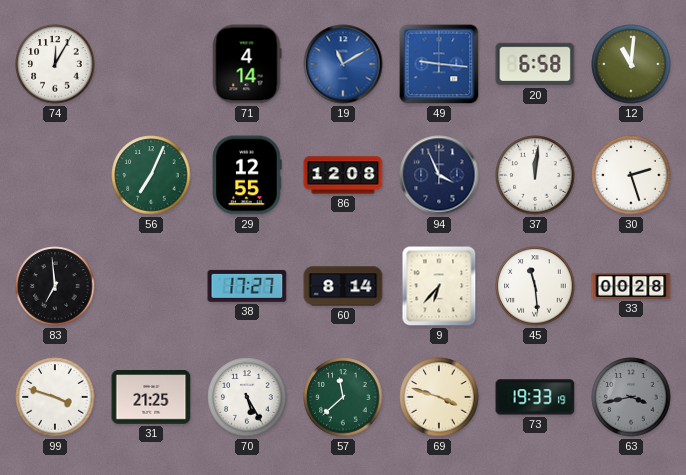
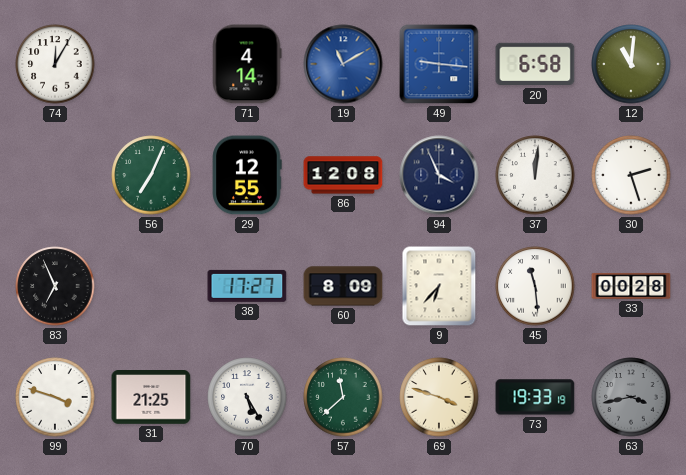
83: 6:59 -> 6:56 (55, 286)
60: 8:14 -> 8:09 (343, 286)
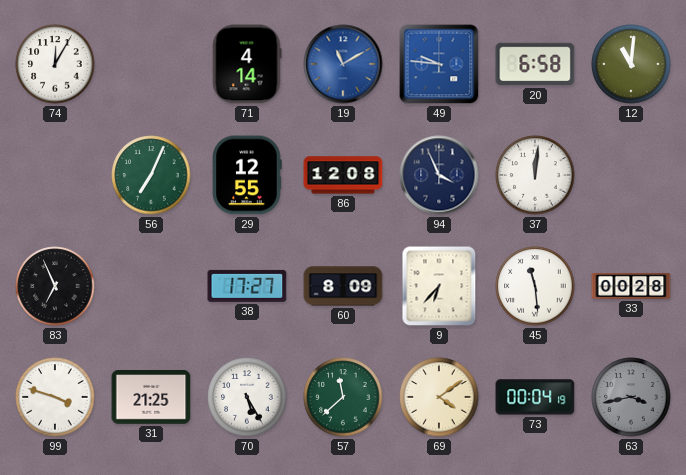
49: 9:16 -> 9:46 (439, 64)
30: 2:27 -> none (631, 175)
69: 3:48 -> 4:09 (439, 397)
73: 19:33 -> 00:04 (535, 397)
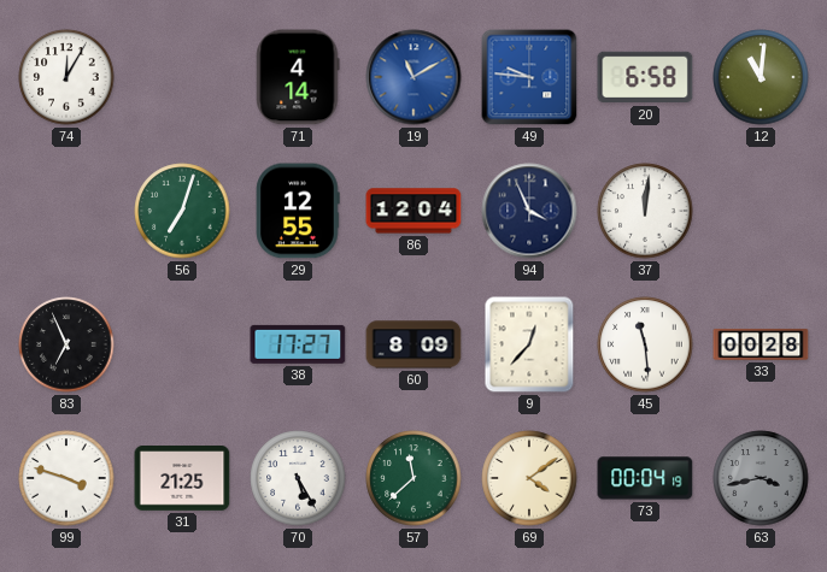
56: 7:04 -> 7:03 (182, 211)
86: 12:08 -> 12:04 (413, 211)
9: 6:37 -> 12:37 (529, 344)
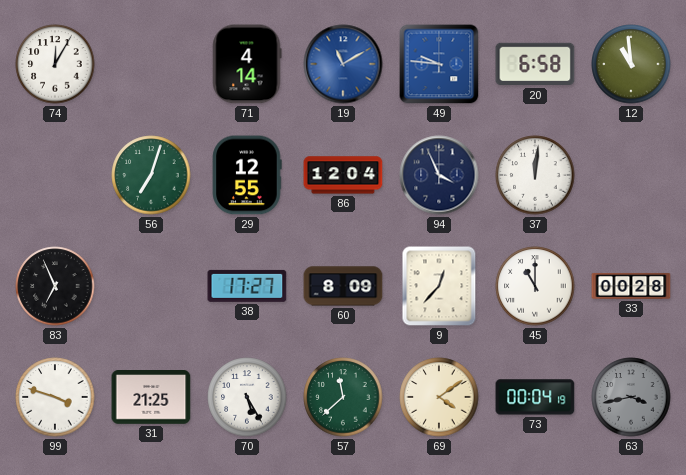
12: 11:01 -> 10:59 (631, 64)
45: 11:29 -> 11:00 (535, 286)
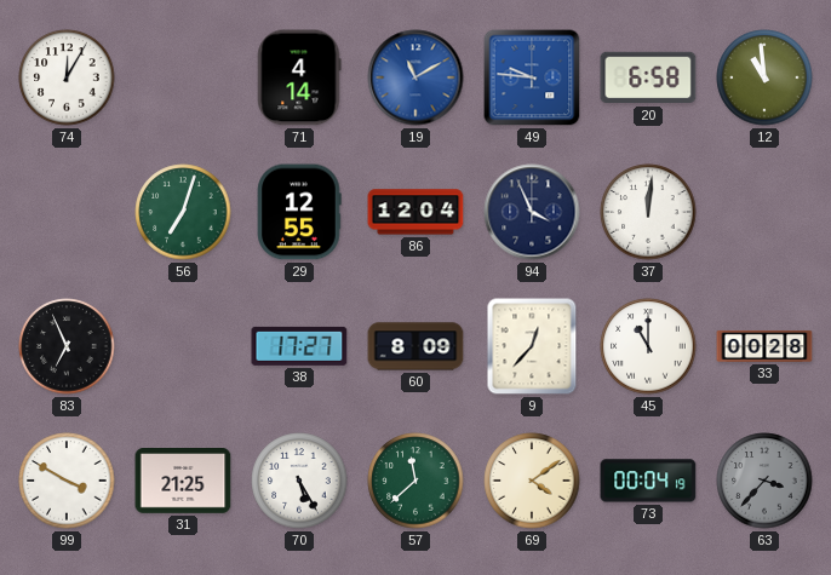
99: 3:48 -> 3:50 (67, 481)
63: 3:43 -> 3:37 (764, 481)
